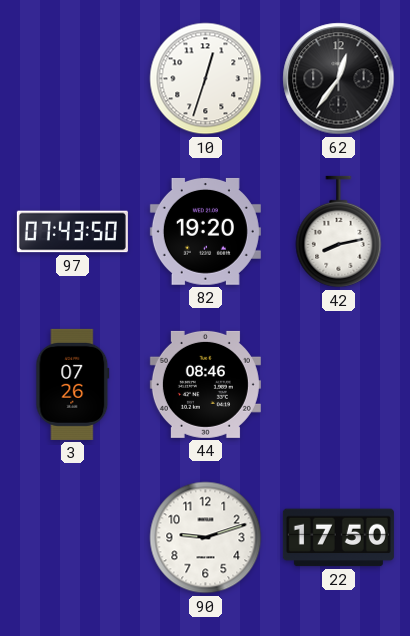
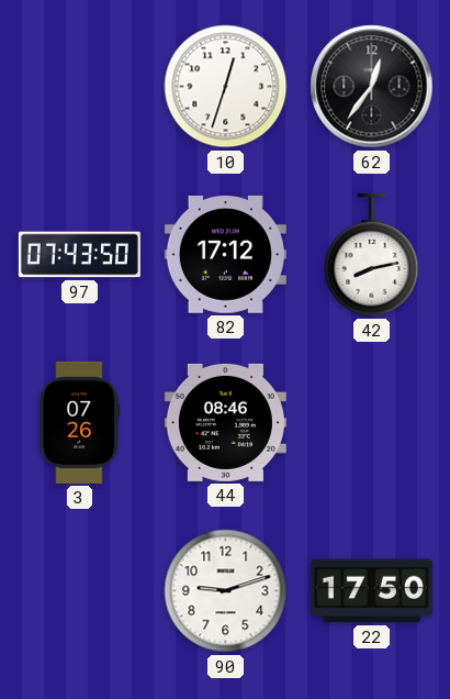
82: 19:20 -> 17:12 (225, 254)
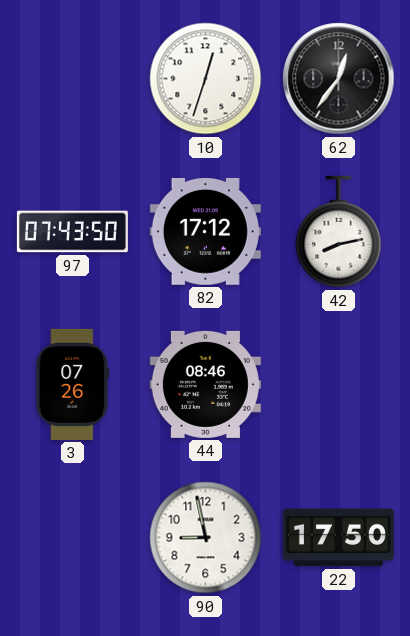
90: 9:12 -> 8:58 (206, 538)
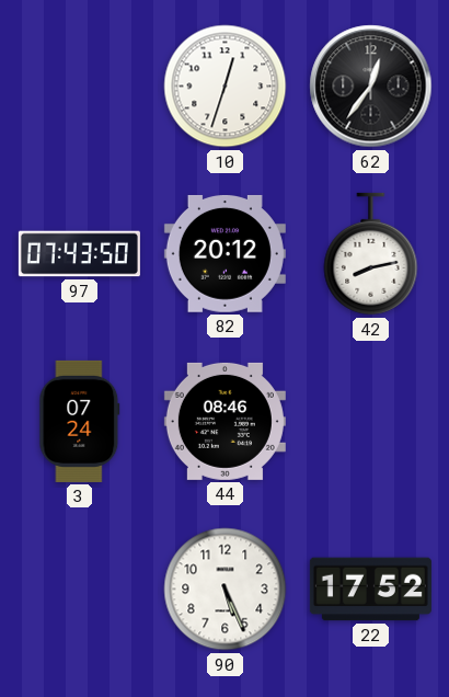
82: 17:12 -> 20:12 (225, 253)
3: 07:26 -> 07:24 (80, 421)
90: 8:58 -> 5:26 (226, 590)
22: 17:50 -> 17:52 (370, 590)
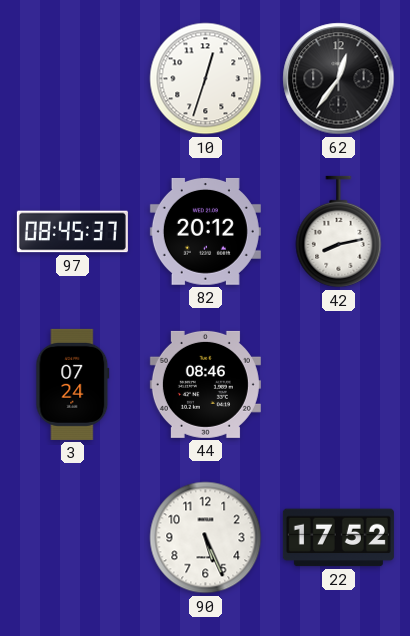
97: 07:43 -> 08:45 (72, 232)
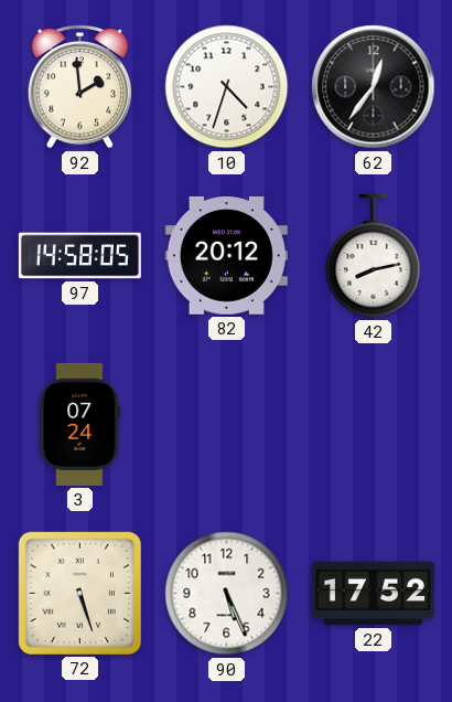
92: none -> 1:59 (79, 86)
10: 12:33 -> 4:33 (227, 87)
97: 08:45 -> 14:58 (79, 256)
44: 08:46 -> none (205, 384)
72: none -> 5:27 (79, 593)
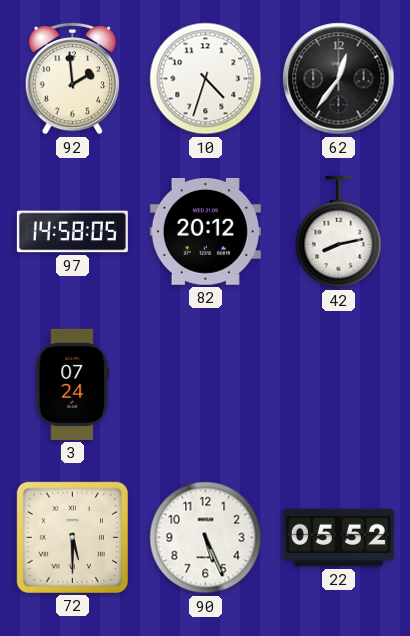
72: 5:27 -> 5:30 (72, 537)
22: 17:52 -> 05:52 (338, 538)
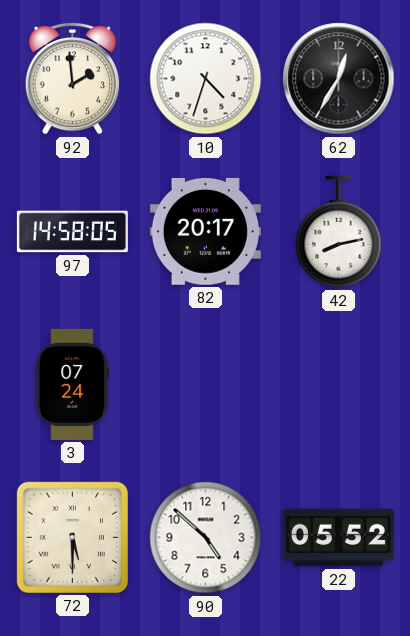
62: 12:36 -> 12:35 (339, 79)
82: 20:12 -> 20:17 (205, 231)
90: 5:26 -> 4:52 (206, 538)
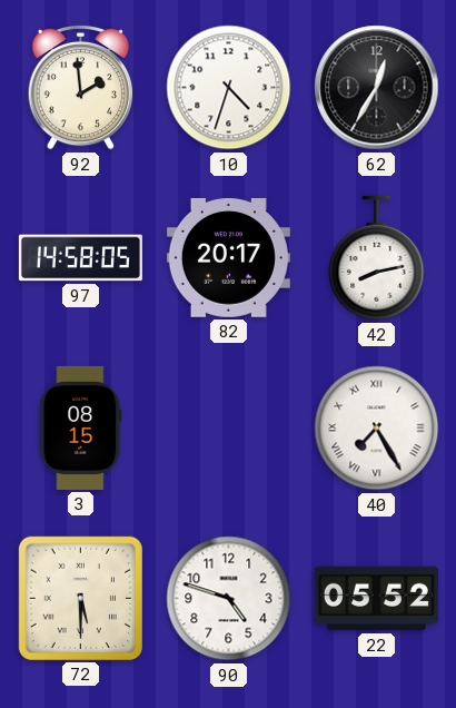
3: 07:24 -> 08:15 (81, 427)
40: none -> 7:25 (377, 429)
90: 4:52 -> 4:48 (229, 599)
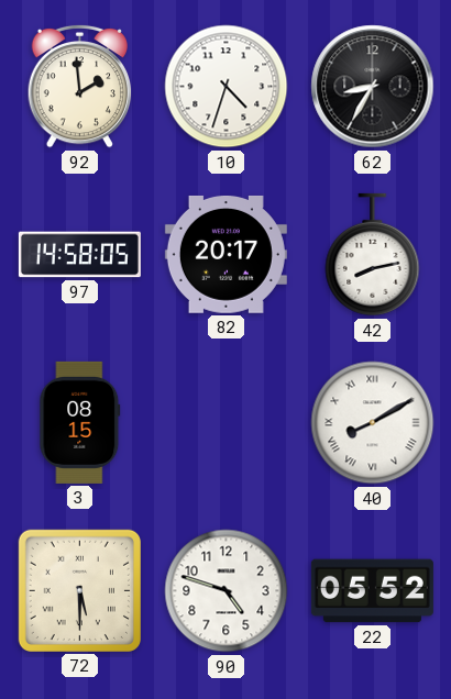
62: 12:35 -> 8:35 (373, 87)
40: 7:25 -> 8:10 (373, 423)
